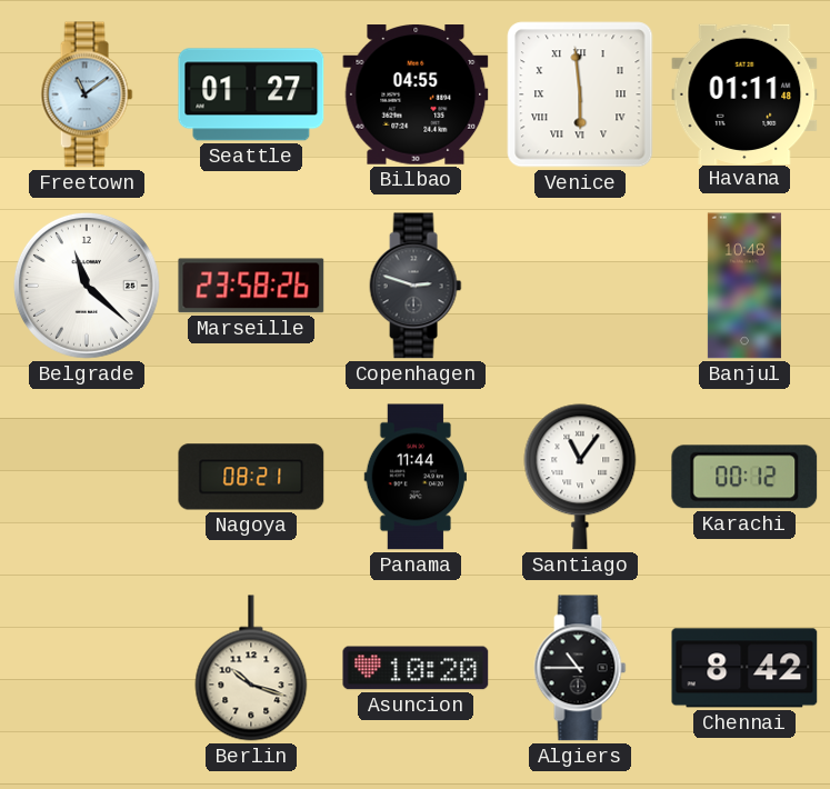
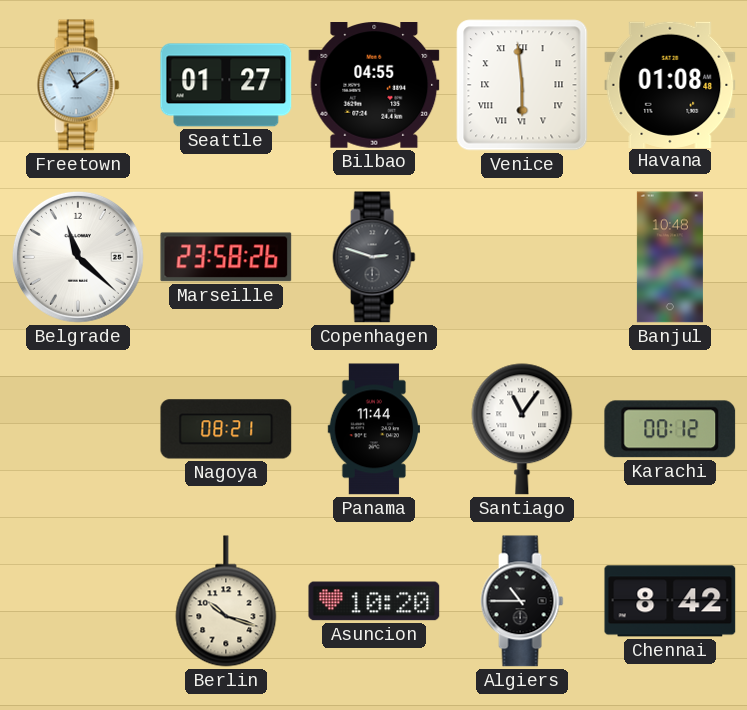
Havana: 01:11 -> 01:08 (670, 84)
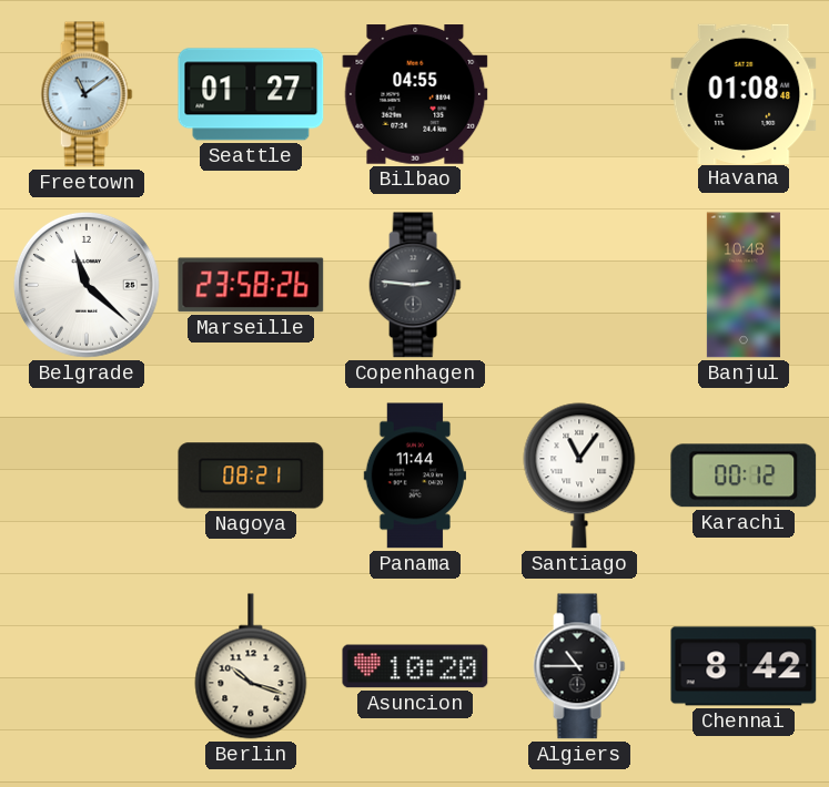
Venice: 5:59 -> none (522, 85)
Copenhagen: 2:48 -> 2:46 (415, 285)
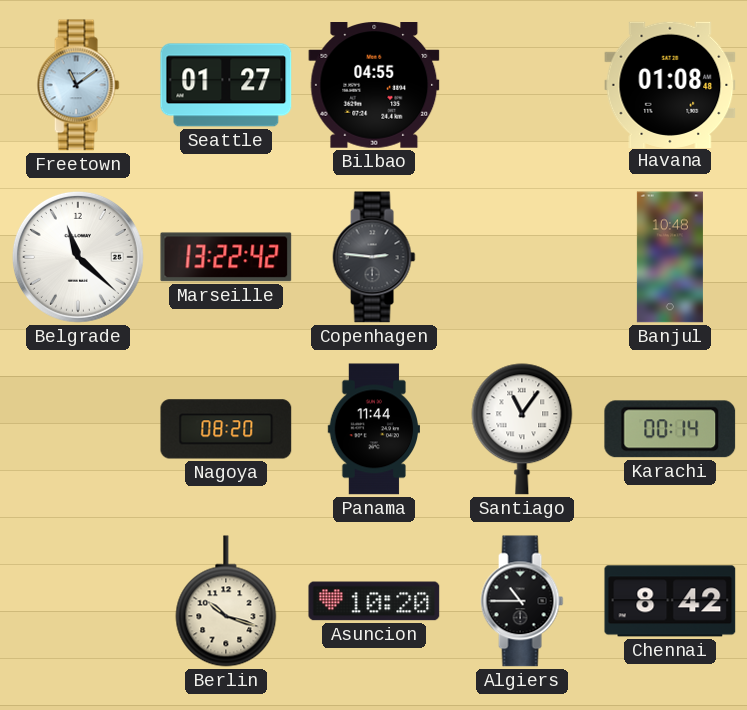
Marseille: 23:58 -> 13:22 (226, 257)
Nagoya: 08:21 -> 08:20 (226, 429)
Karachi: 00:12 -> 00:14 (670, 429)
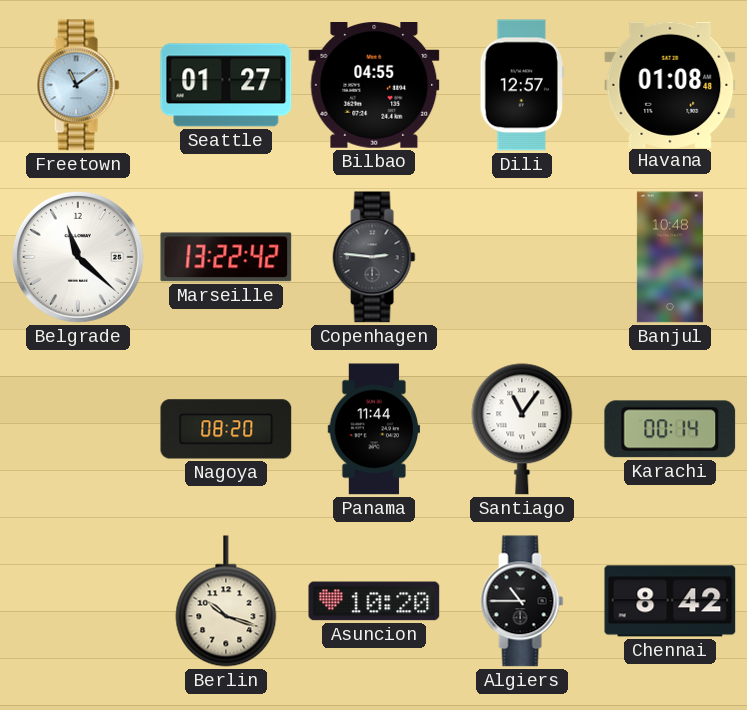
Dili: none -> 12:57 (522, 85)
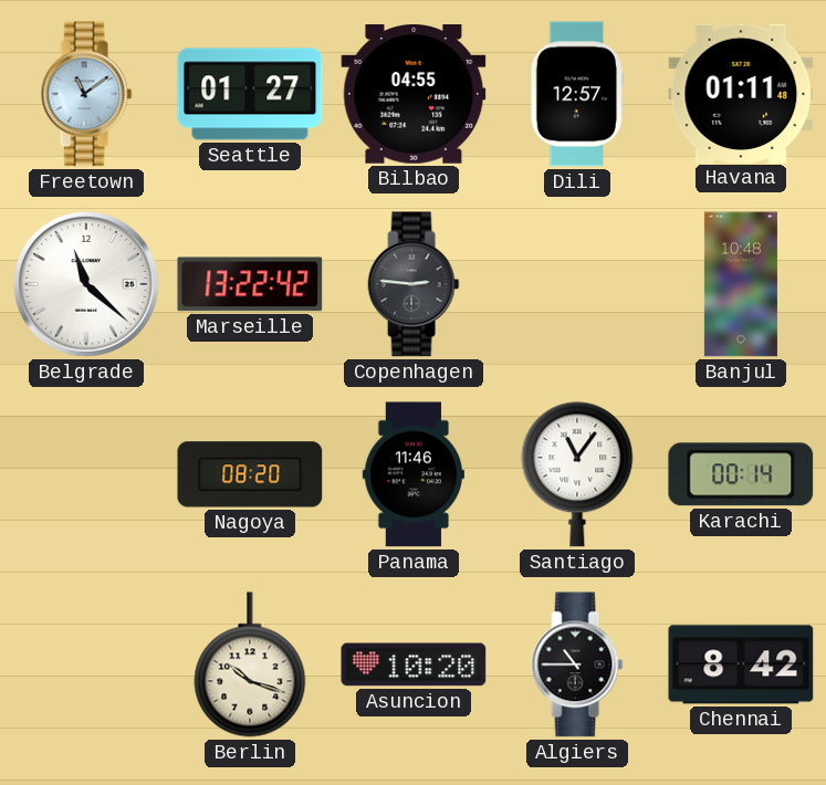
Havana: 01:08 -> 01:11 (741, 93)
Panama: 11:44 -> 11:46 (412, 474)
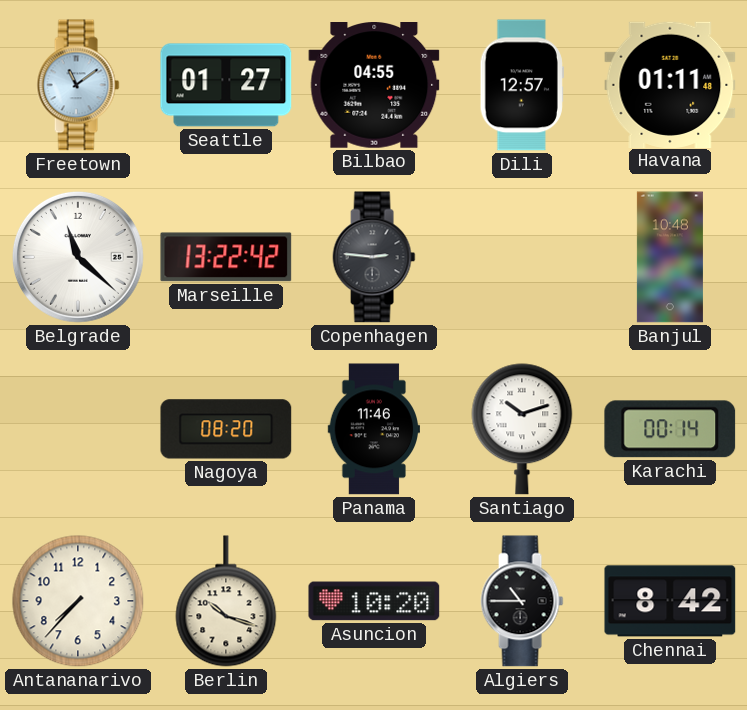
Santiago: 11:06 -> 10:12 (522, 429)
Antananarivo: none -> 7:37 (78, 601)
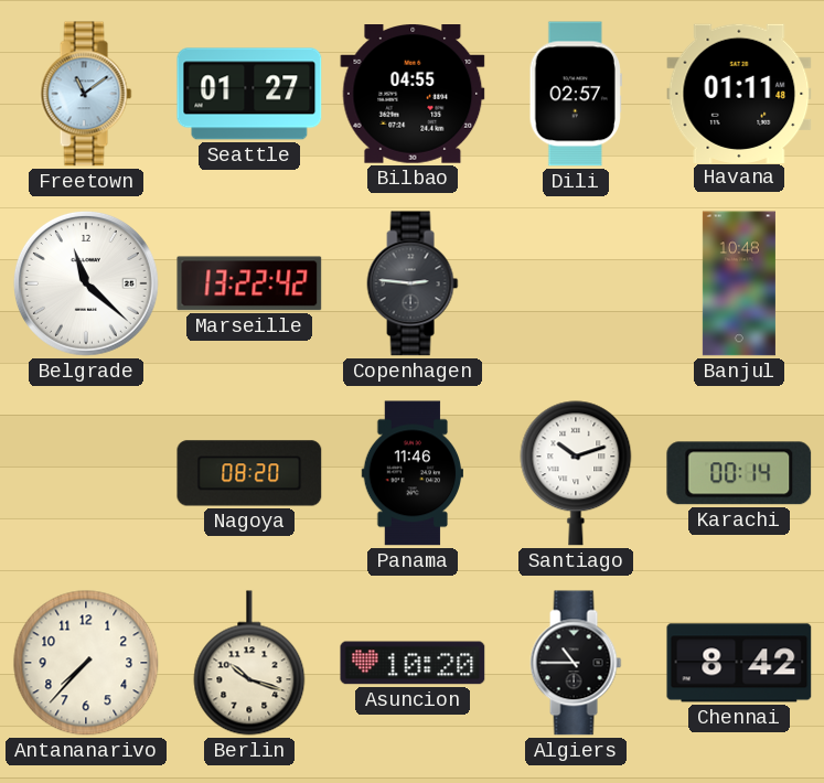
Dili: 12:57 -> 02:57 (576, 94)
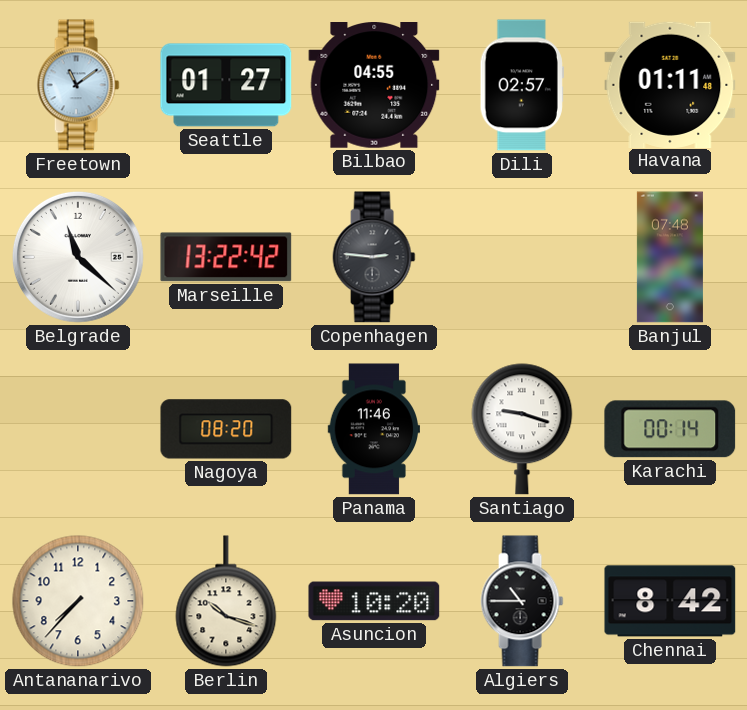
Banjul: 10:48 -> 07:48 (670, 257)
Santiago: 10:12 -> 9:18 (522, 429)
